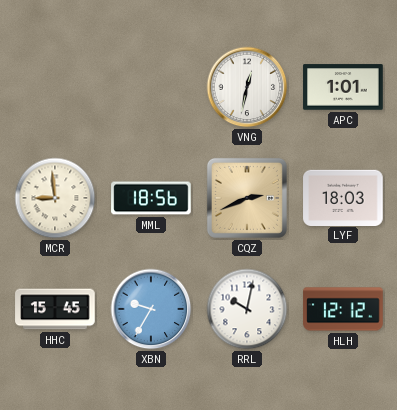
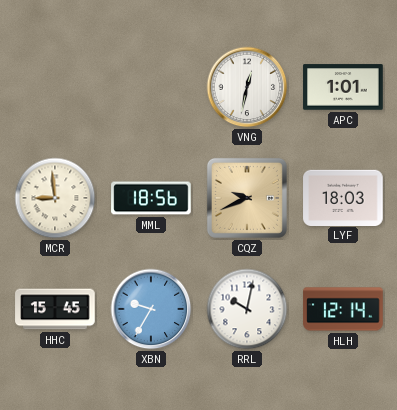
CQZ: 2:41 -> 9:41 (247, 198)
HLH: 12:12 -> 12:14 (343, 309)
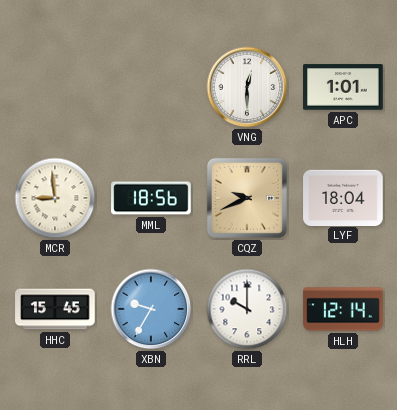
VNG: 12:32 -> 12:30 (247, 87)
LYF: 18:03 -> 18:04 (343, 197)
RRL: 10:02 -> 10:00 (247, 309)
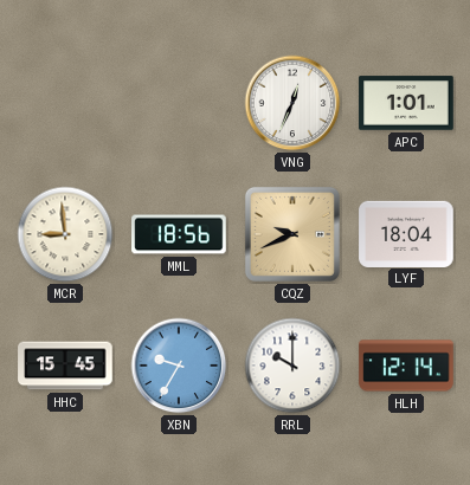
VNG: 12:30 -> 12:34 (292, 103)
